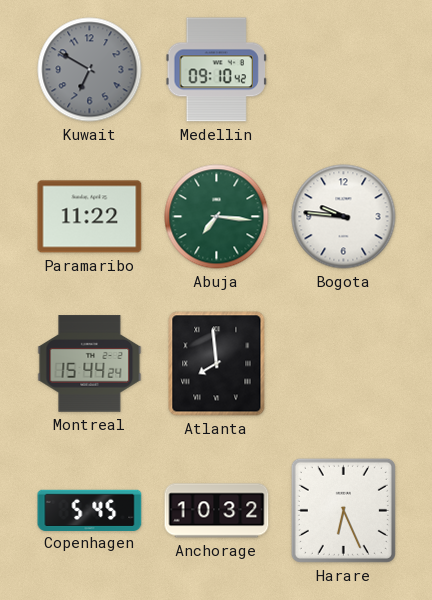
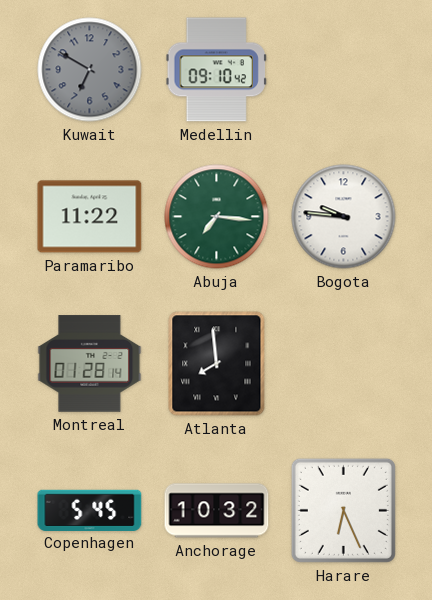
Montreal: 15:44 -> 01:28 (90, 364)
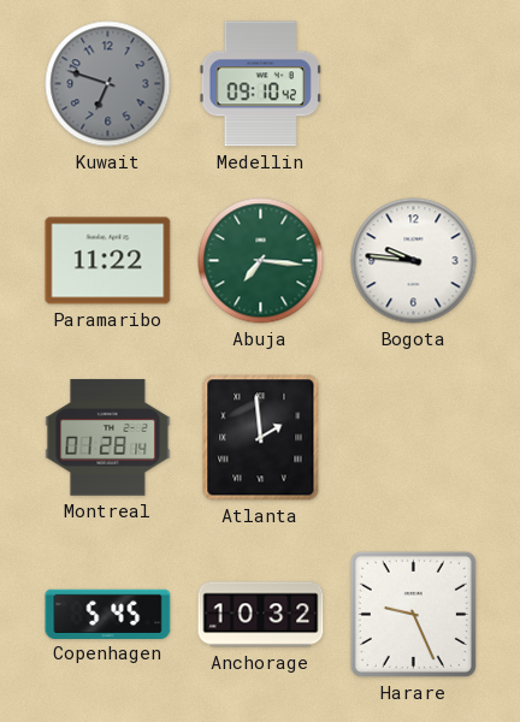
Kuwait: 6:50 -> 6:48 (108, 84)
Atlanta: 7:59 -> 1:59 (261, 438)
Harare: 6:26 -> 9:26 (413, 614)
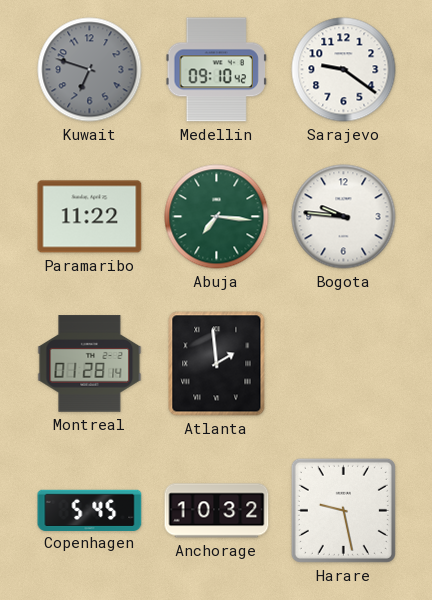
Sarajevo: none -> 9:21 (344, 70)
Harare: 9:26 -> 9:28 (343, 510)
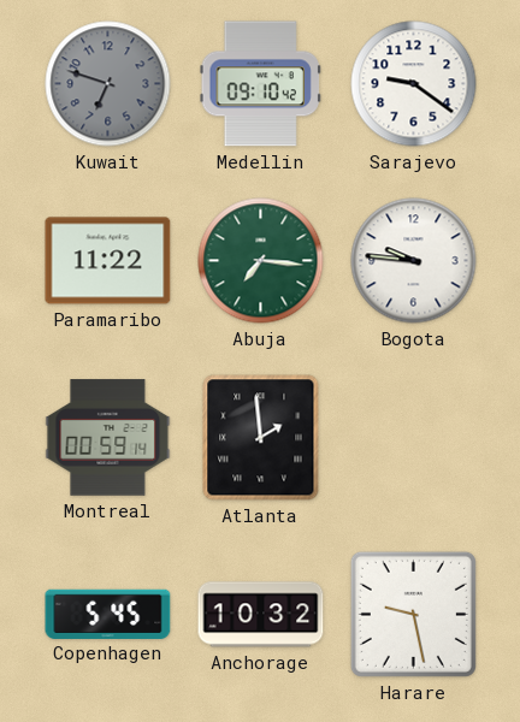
Montreal: 01:28 -> 00:59 (108, 438)
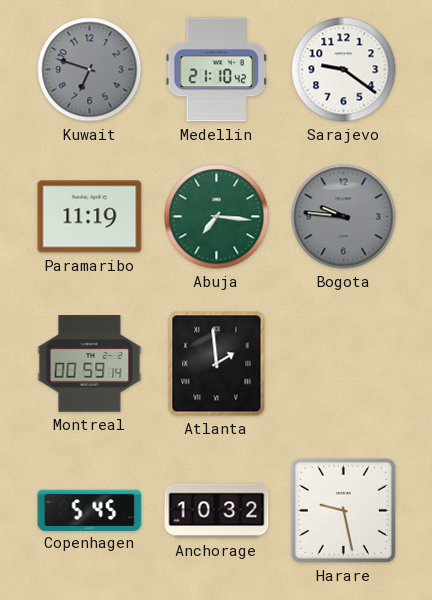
Medellin: 09:10 -> 21:10 (216, 70)
Paramaribo: 11:22 -> 11:19 (90, 217)
Bogota dial: white -> grey (344, 217)
